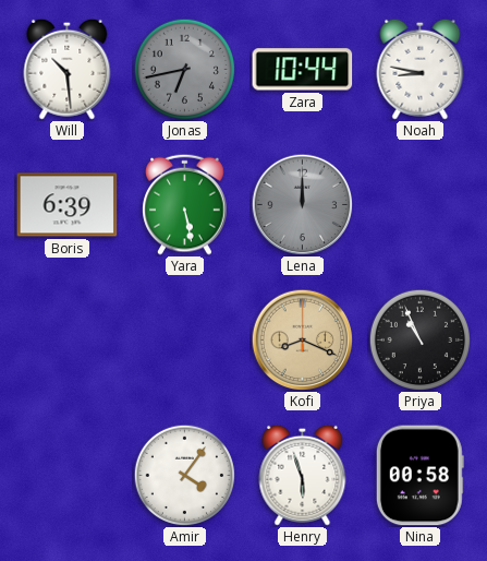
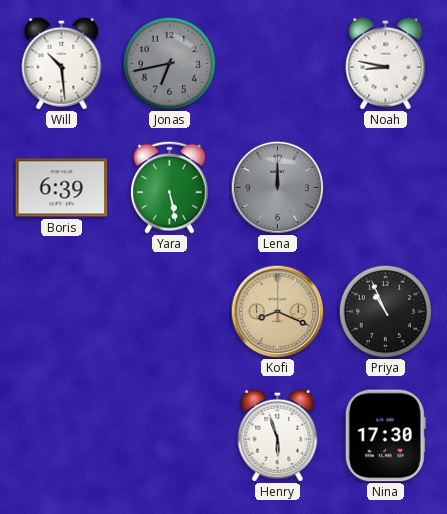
Zara: 10:44 -> none (303, 70)
Amir: 4:06 -> none (184, 475)
Nina: 00:58 -> 17:30 (385, 436)
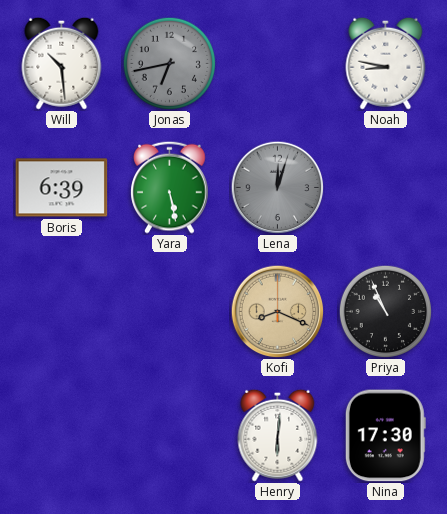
Lena: 12:00 -> 12:03 (277, 187)
Henry: 5:57 -> 6:01 (278, 435)
